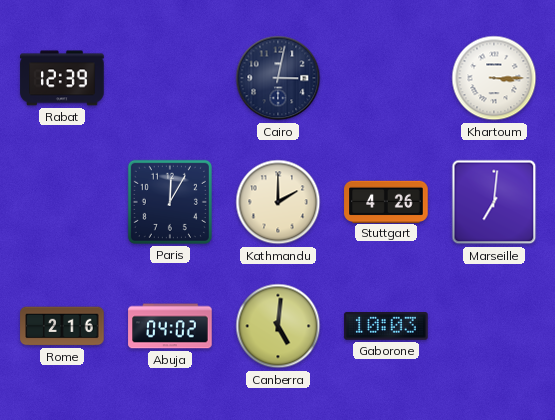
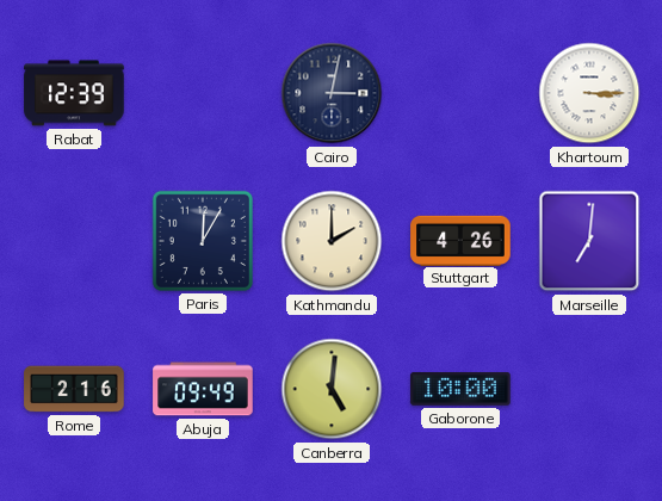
Abuja: 04:02 -> 09:49 (203, 389)
Gaborone: 10:03 -> 10:00 (460, 389)
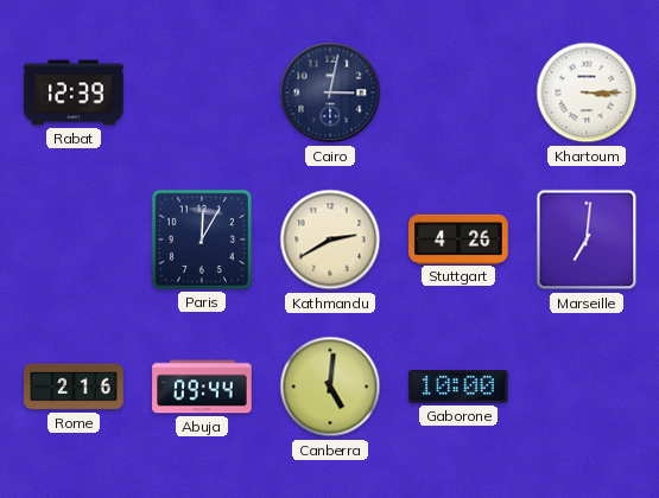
Kathmandu: 2:00 -> 2:40 (330, 240)
Abuja: 09:49 -> 09:44 (202, 387)
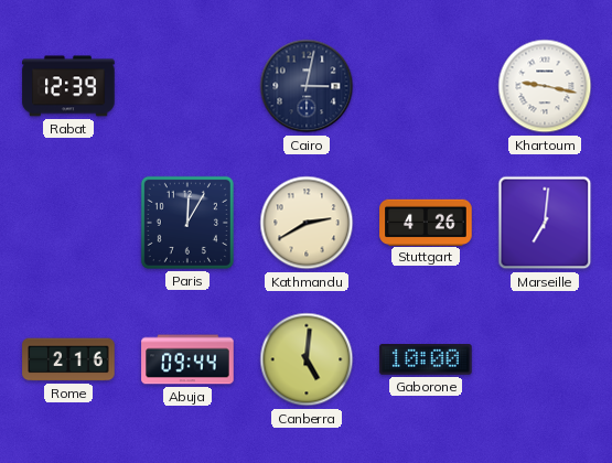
Khartoum: 3:15 -> 9:17 (545, 86)
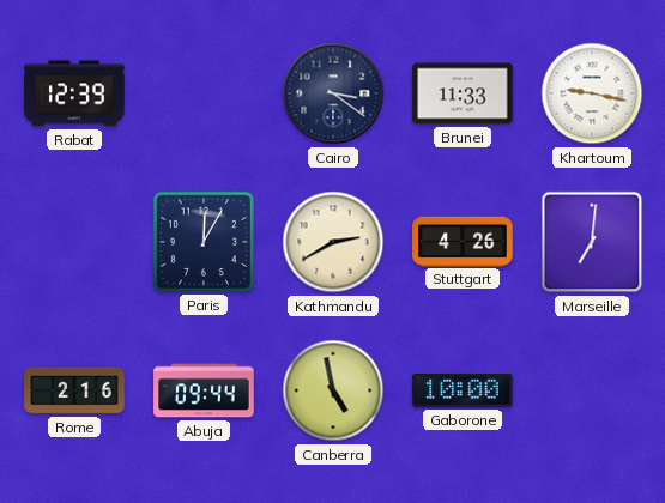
Cairo: 3:02 -> 3:21 (333, 93)
Brunei: none -> 11:33 (463, 93)
Canberra: 5:01 -> 4:58 (333, 390)
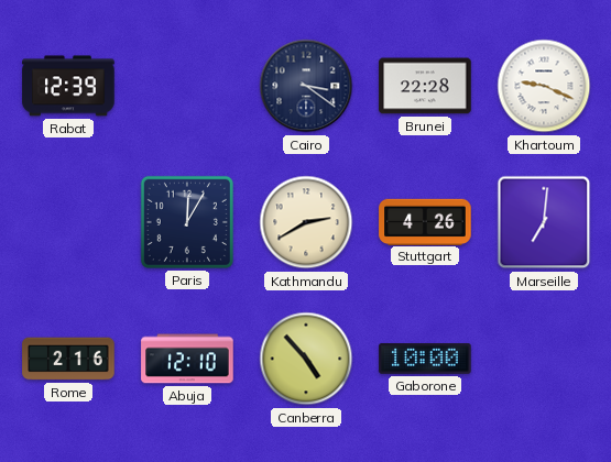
Brunei: 11:33 -> 22:28 (425, 86)
Khartoum: 9:17 -> 9:19 (544, 86)
Abuja: 09:44 -> 12:10 (187, 359)
Canberra: 4:58 -> 4:53 (306, 359)
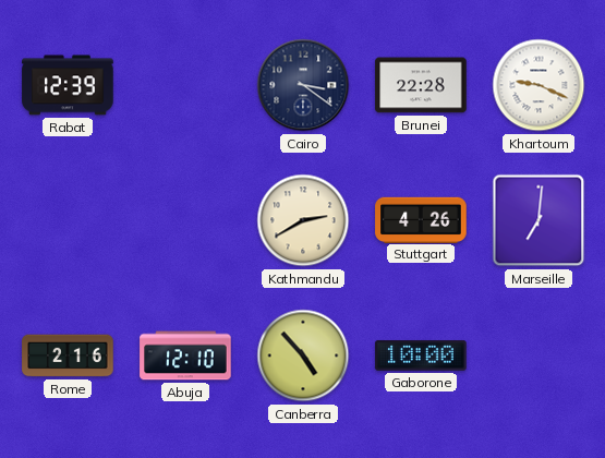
Paris: 12:05 -> none (187, 222)
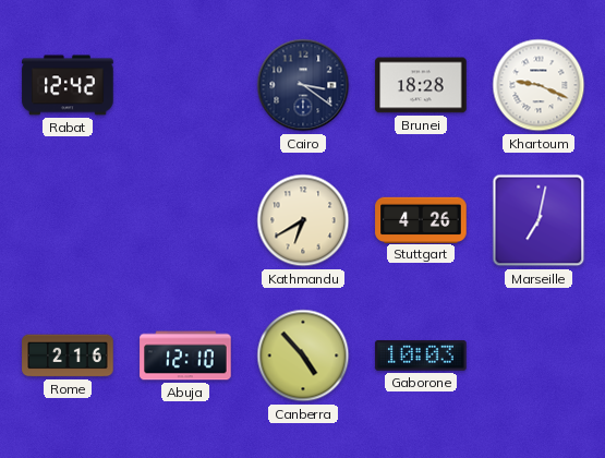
Rabat: 12:39 -> 12:42 (68, 85)
Brunei: 22:28 -> 18:28 (421, 85)
Kathmandu: 2:40 -> 6:40 (303, 220)
Marseille: 7:01 -> 7:02 (539, 220)
Gaborone: 10:00 -> 10:03 (421, 355)
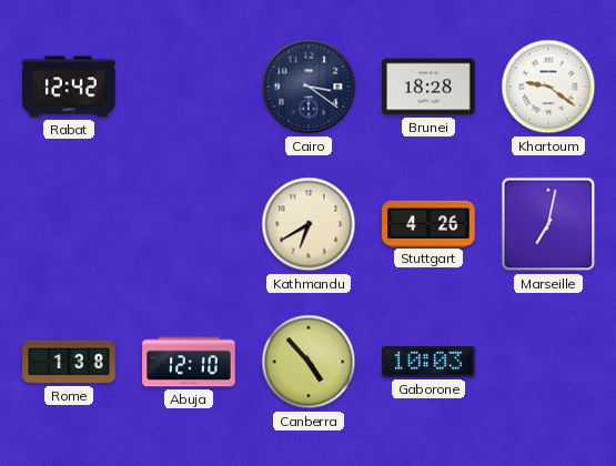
Khartoum: 9:19 -> 9:21 (548, 87)
Rome: 2:16 -> 1:38 (69, 362)
